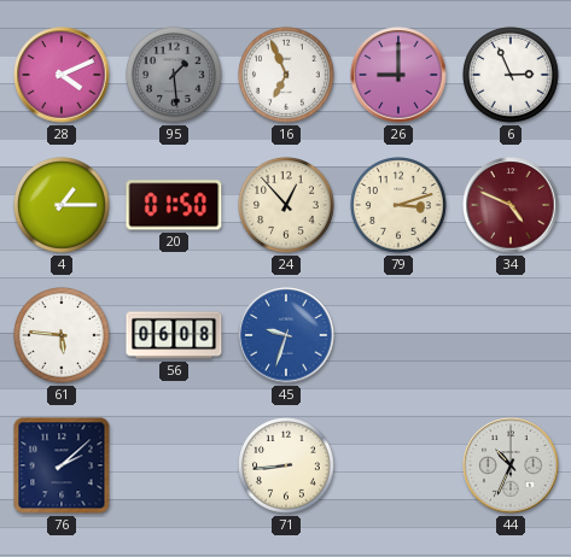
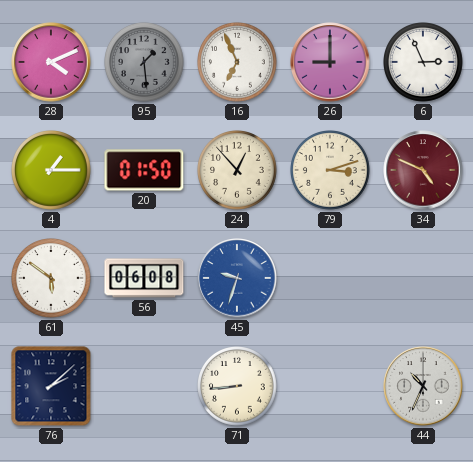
61: 5:46 -> 5:51 (52, 279)
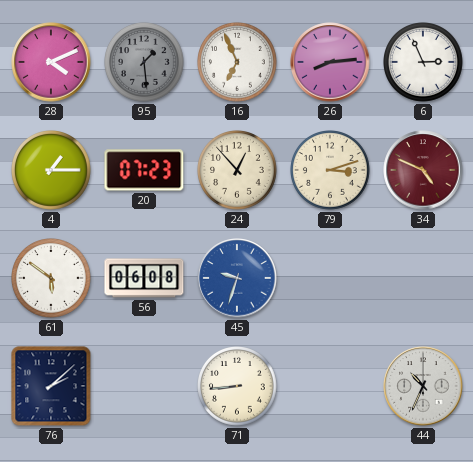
26: 9:00 -> 8:14 (330, 62)
20: 01:50 -> 07:23 (144, 170)
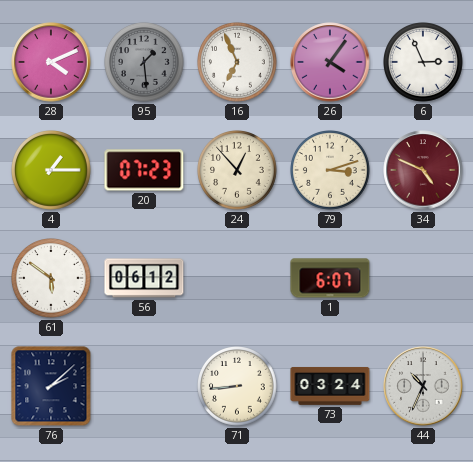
26: 8:14 -> 4:06 (330, 62)
56: 06:08 -> 06:12 (144, 278)
45: 9:33 -> none (237, 278)
1: none -> 6:07 (330, 278)
73: none -> 03:24 (330, 386)
